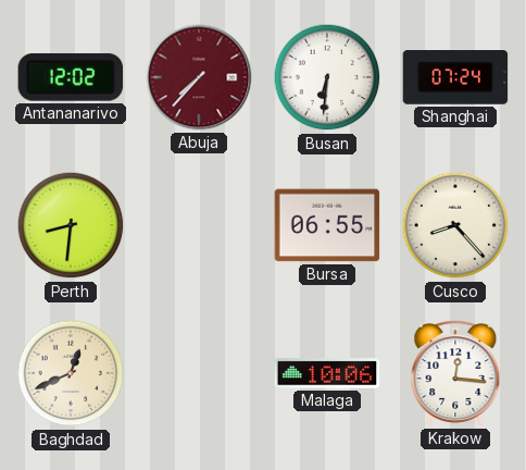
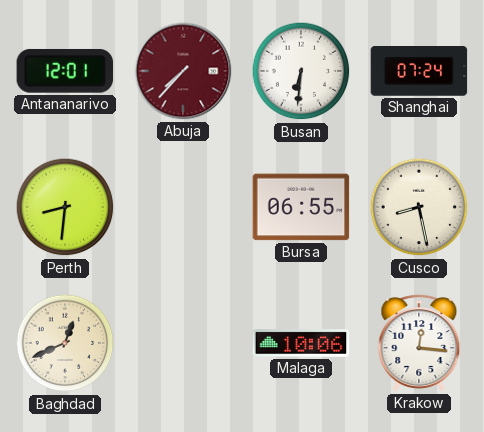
Antananarivo: 12:02 -> 12:01 (65, 71)
Cusco: 8:23 -> 8:28 (419, 207)
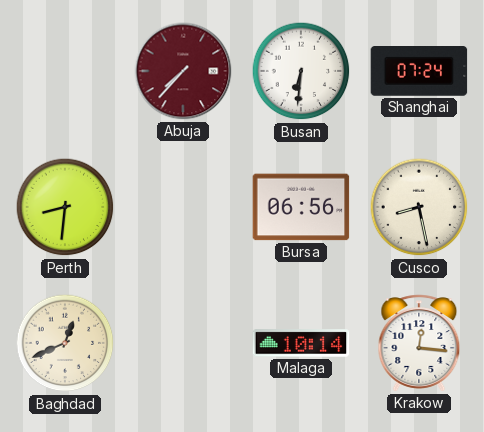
Antananarivo: 12:01 -> none (65, 71)
Bursa: 06:55 -> 06:56 (301, 207)
Malaga: 10:06 -> 10:14 (301, 343)
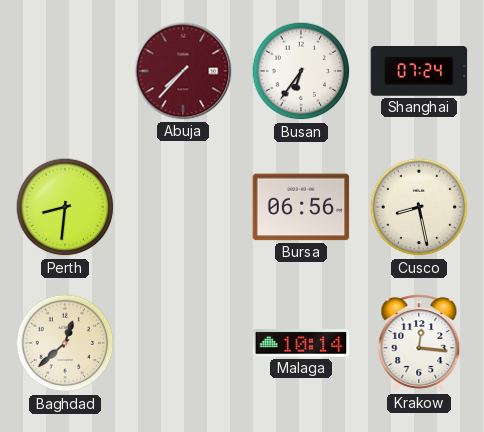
Busan: 6:31 -> 6:36 (301, 71)
Baghdad: 12:41 -> 12:38 (65, 343)
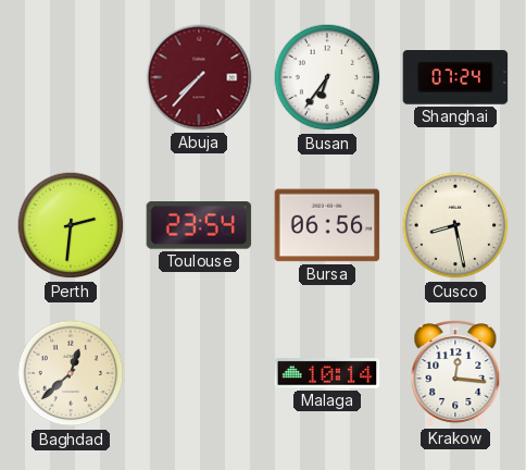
Perth: 8:31 -> 2:31 (71, 225)
Toulouse: none -> 23:54 (199, 225)
